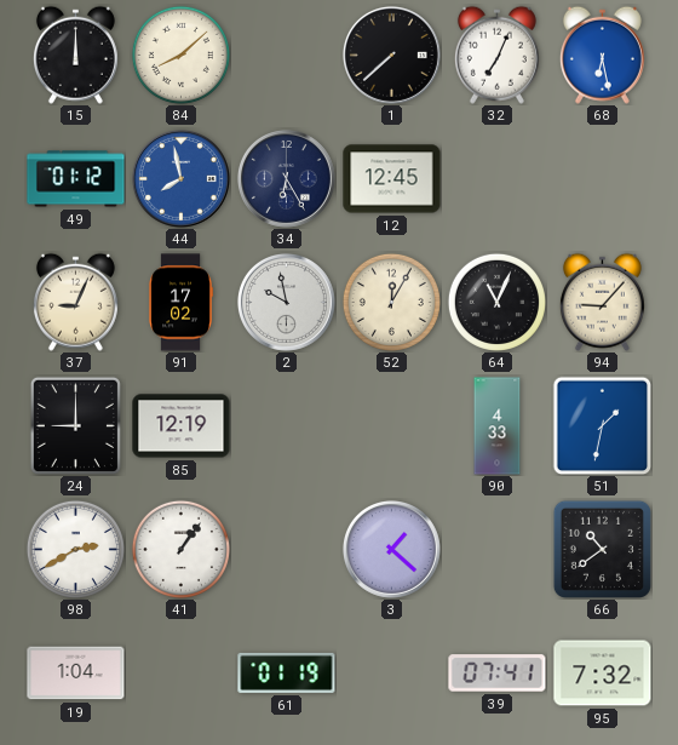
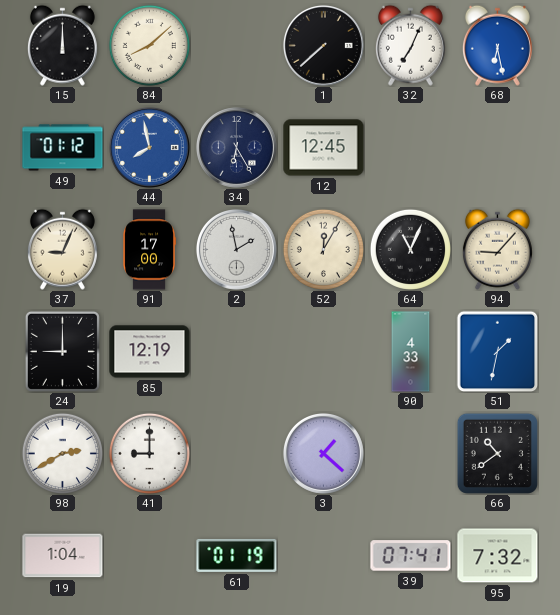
91: 17:02 -> 17:00 (149, 250)
2: 9:58 -> 1:58 (236, 249)
41: 1:06 -> 9:00 (149, 453)
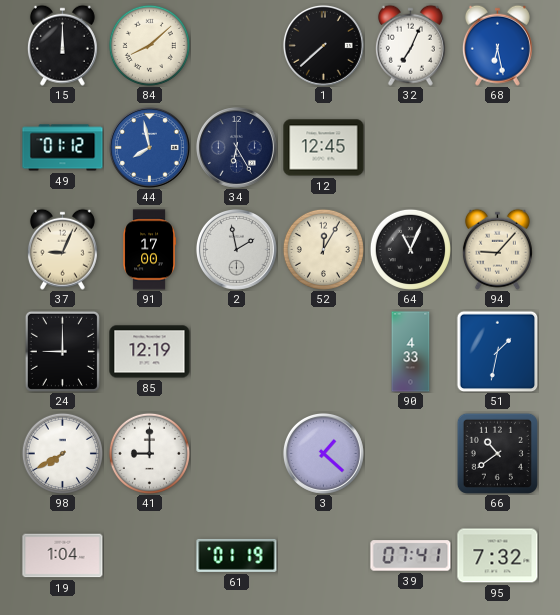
98: 2:40 -> 7:40 (62, 453)
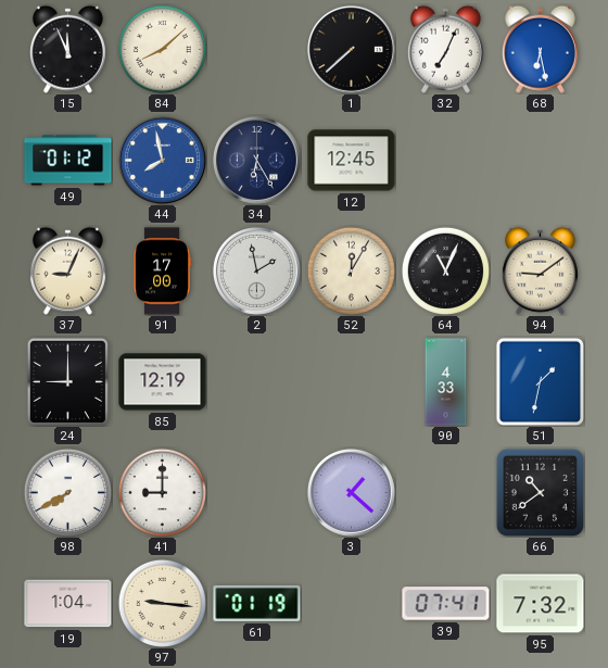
15: 12:00 -> 11:56 (67, 49)
94: 9:07 -> 9:09 (540, 270)
97: none -> 9:16 (162, 603)
